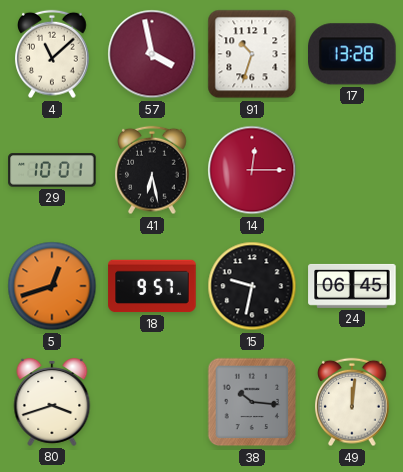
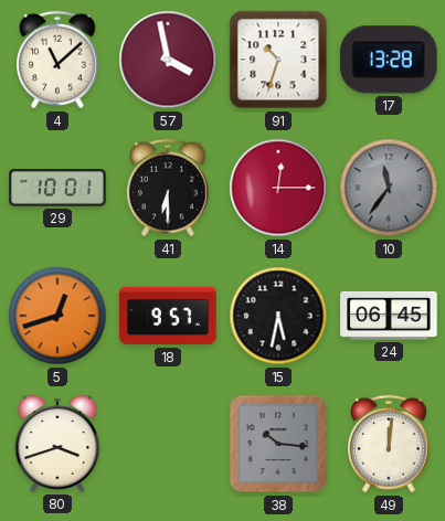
41: 6:28 -> 6:30 (169, 188)
10: none -> 11:36 (389, 188)
15: 9:32 -> 5:32 (278, 316)
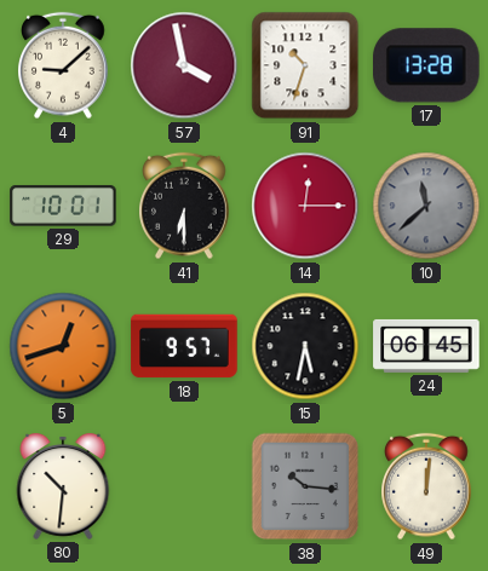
4: 11:08 -> 9:08 (64, 65)
10: 11:36 -> 11:38 (426, 206)
80: 3:42 -> 10:31 (63, 488)
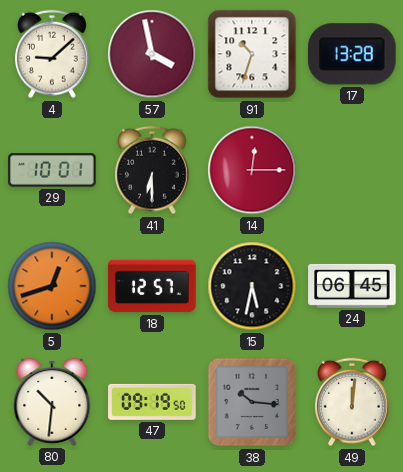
10: 11:38 -> none (426, 206)
18: 9:57 -> 12:57 (152, 286)
47: none -> 09:19 (152, 402)
